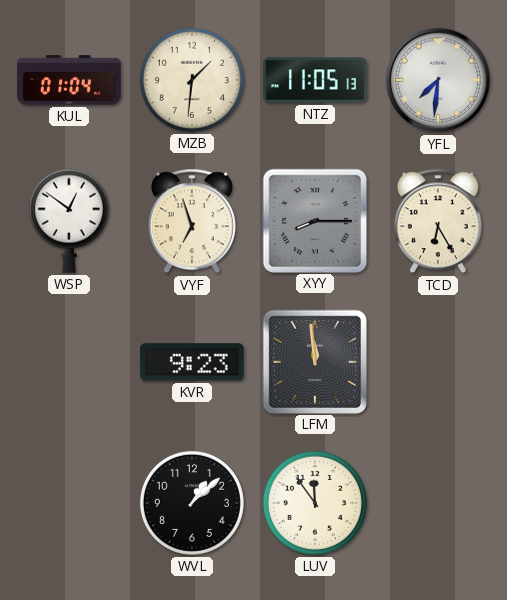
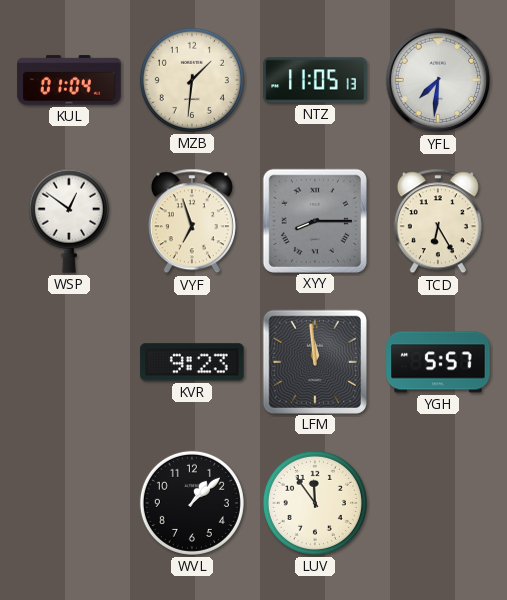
YGH: none -> 5:57 (438, 362)
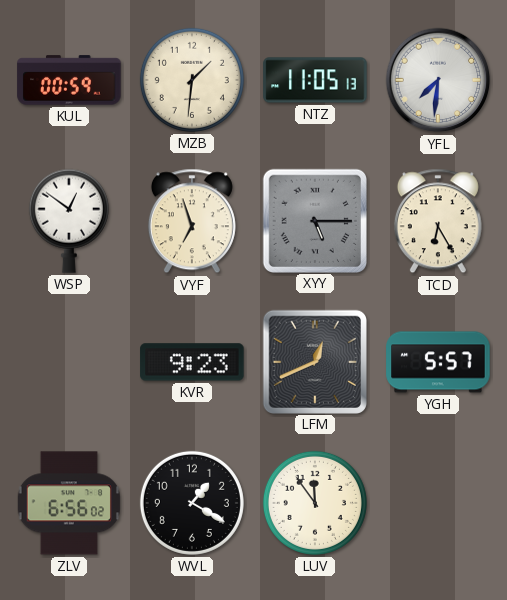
KUL: 01:04 -> 00:59 (69, 80)
XYY: 8:15 -> 5:15 (314, 220)
LFM: 11:59 -> 12:41 (314, 361)
ZLV: none -> 6:56 (69, 503)
WVL: 1:08 -> 1:20 (192, 503)
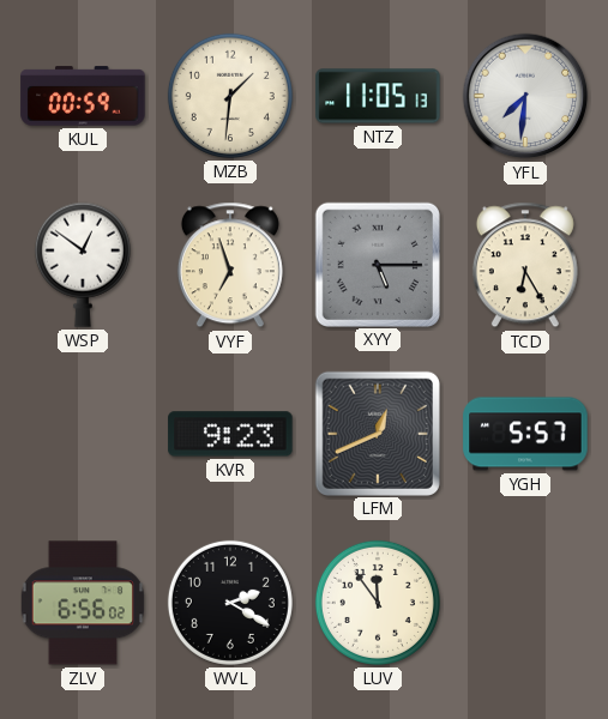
WVL: 1:20 -> 2:20 (230, 603)
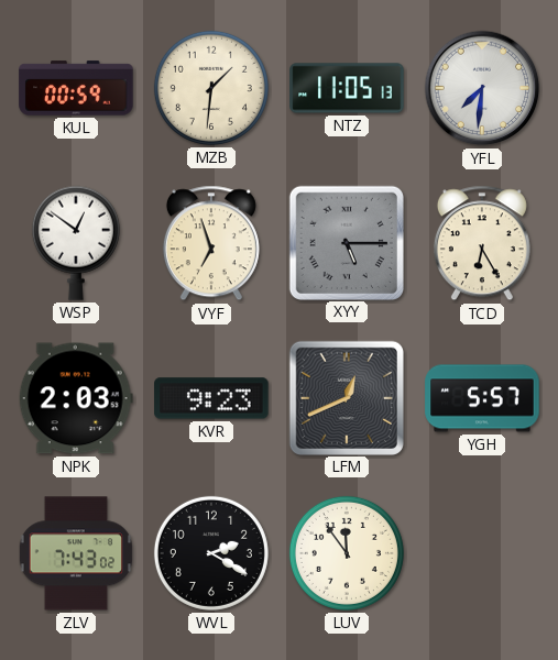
NPK: none -> 2:03 (76, 398)
ZLV: 6:56 -> 7:43 (76, 553)
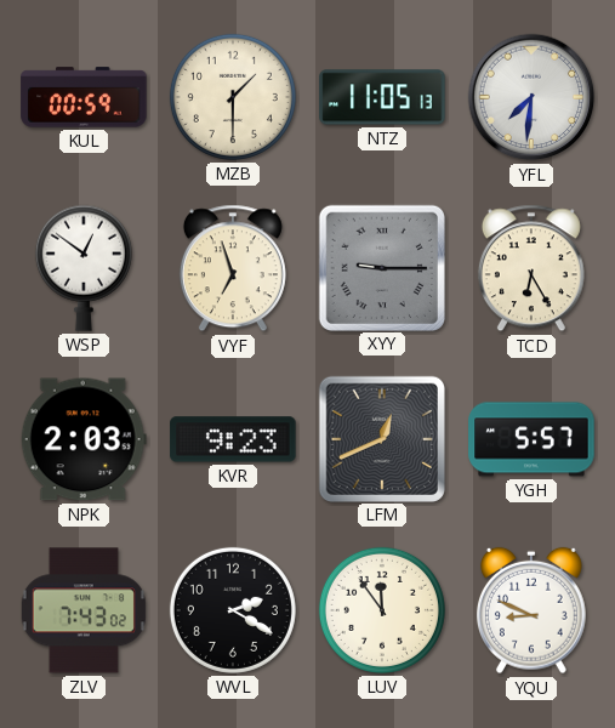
MZB: 1:31 -> 1:30 (233, 97)
XYY: 5:15 -> 9:15 (381, 267)
YQU: none -> 8:49 (531, 610)
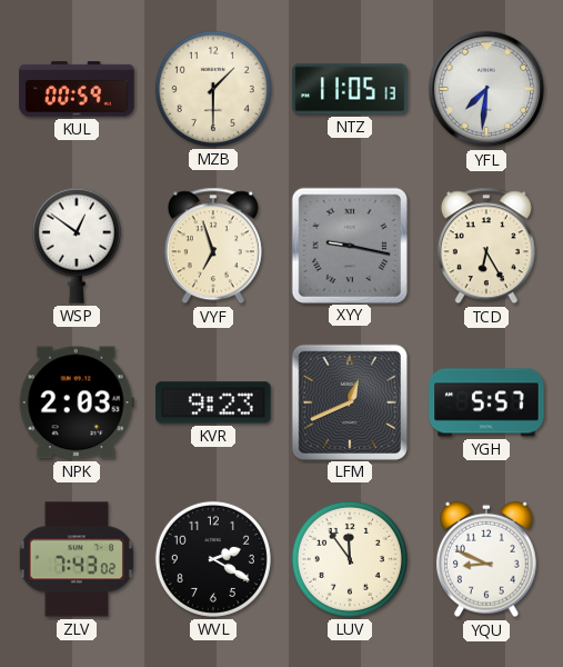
XYY: 9:15 -> 9:17 (349, 245)
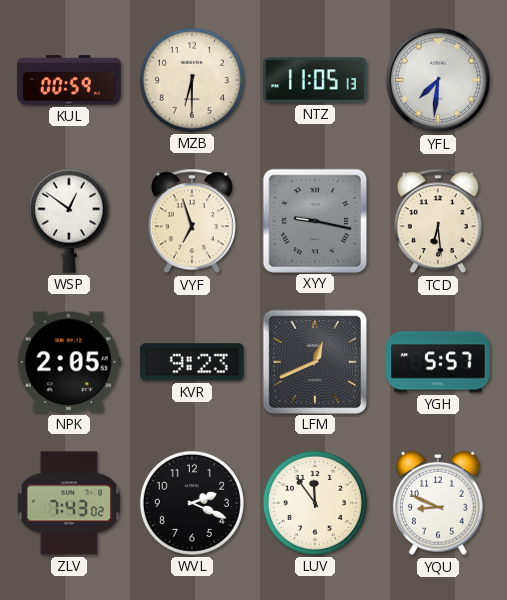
MZB: 1:30 -> 6:30 (192, 80)
TCD: 6:25 -> 6:29 (438, 221)
NPK: 2:03 -> 2:05 (69, 362)
WVL: 2:20 -> 2:19 (192, 503)
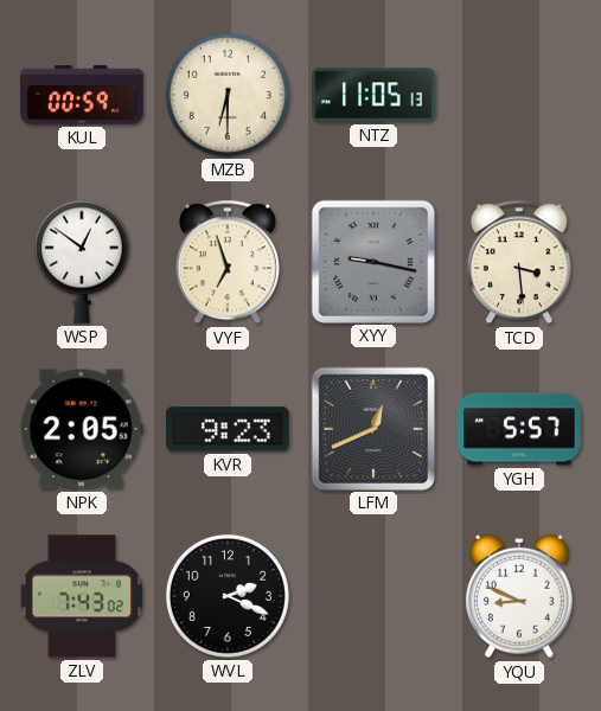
YFL: 7:31 -> none (438, 80)
TCD: 6:29 -> 3:29 (519, 262)
LUV: 11:54 -> none (315, 503)
